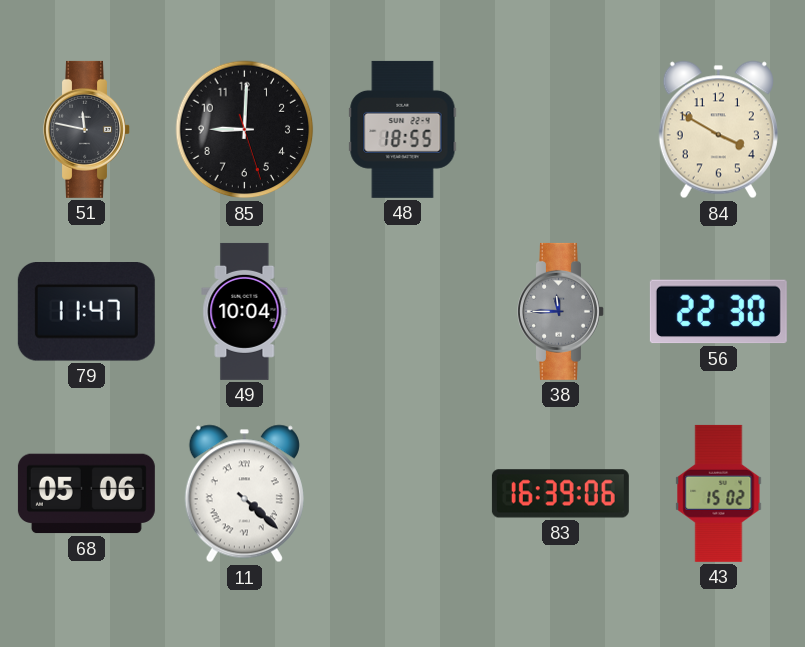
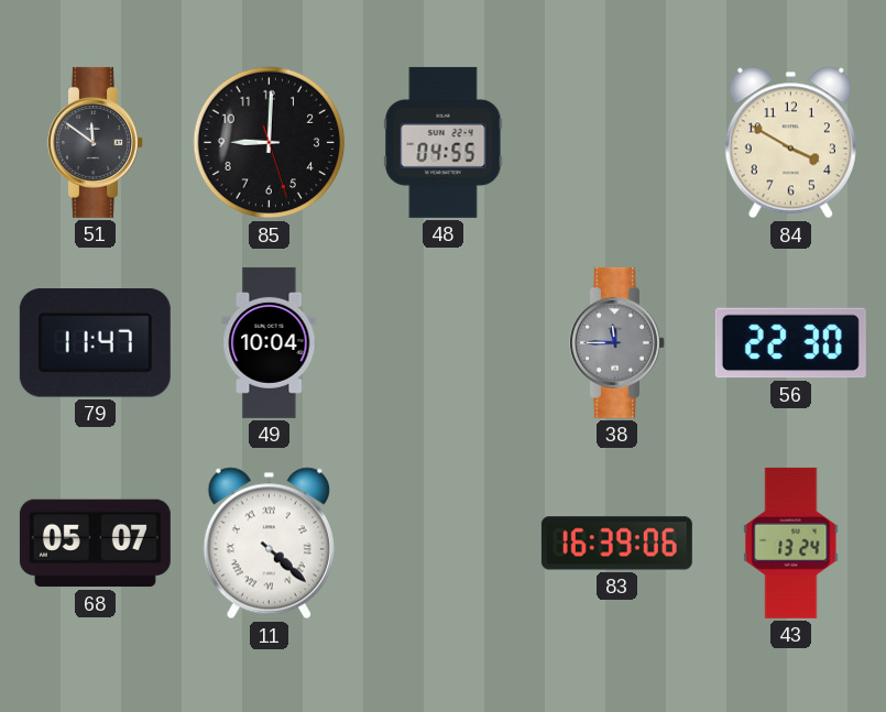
51: 11:47 -> 11:51 (96, 142)
48: 18:55 -> 04:55 (444, 142)
68: 05:06 -> 05:07 (95, 544)
43: 15:02 -> 13:24 (791, 543)
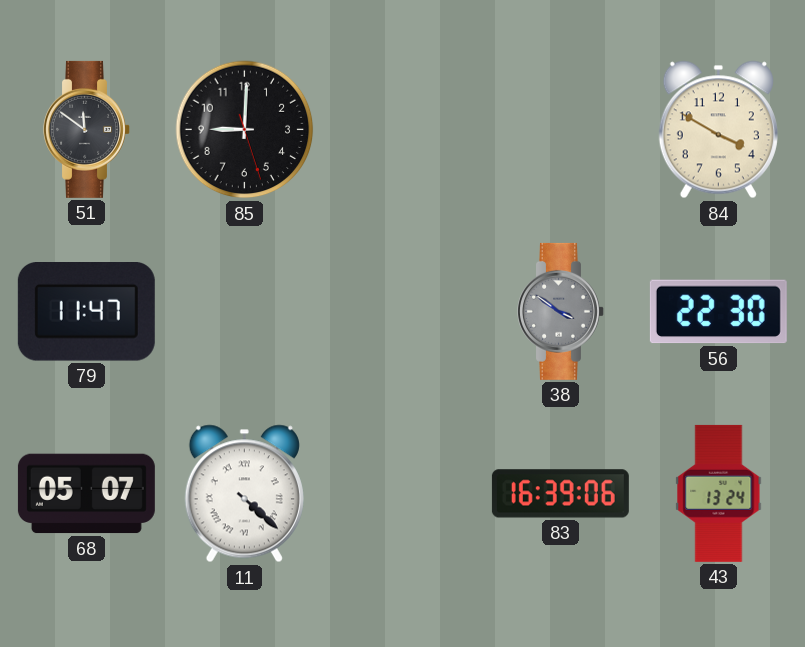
48: 04:55 -> none (444, 142)
49: 10:04 -> none (270, 342)
38: 11:45 -> 3:51 (561, 311)
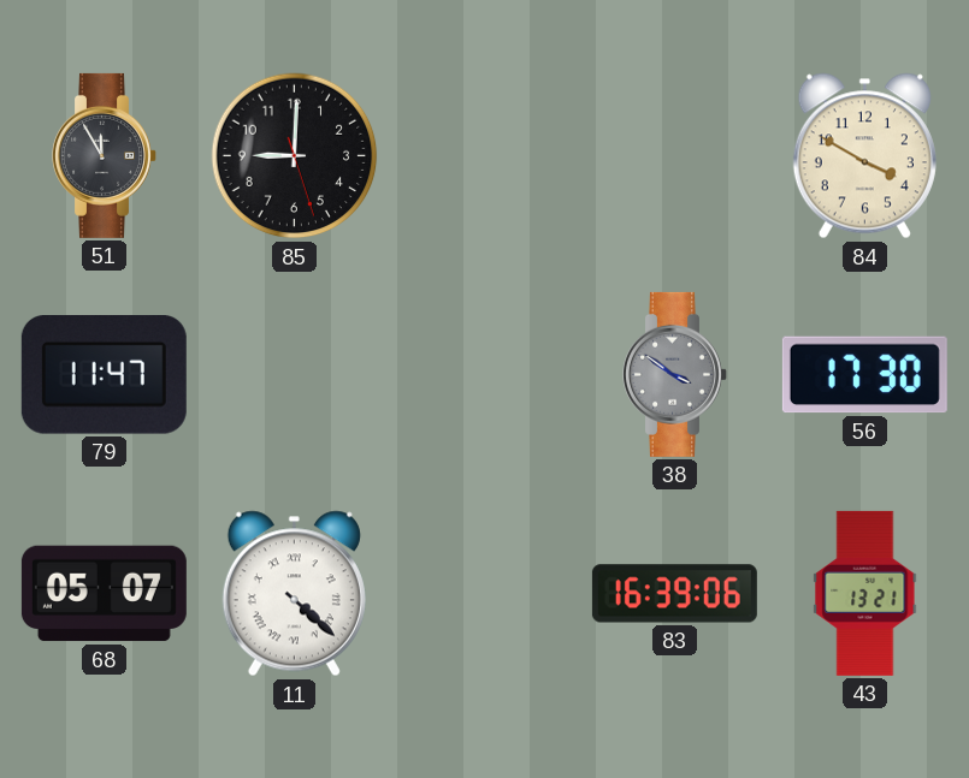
51: 11:51 -> 11:55 (105, 155)
56: 22:30 -> 17:30 (864, 375)
43: 13:24 -> 13:21 (865, 593)
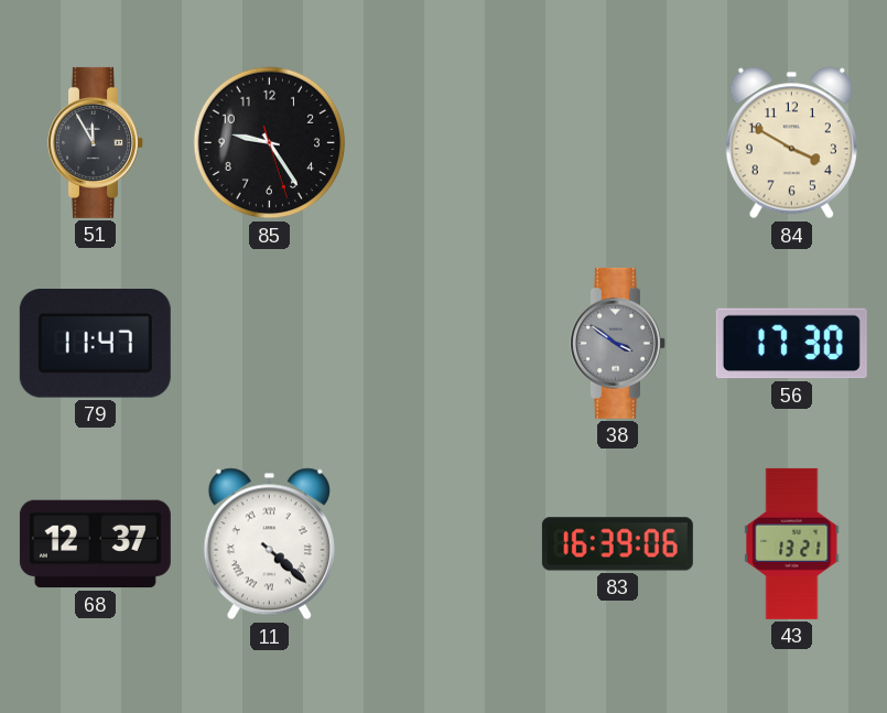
85: 9:00 -> 9:24 (270, 143)
68: 05:07 -> 12:37 (95, 544)
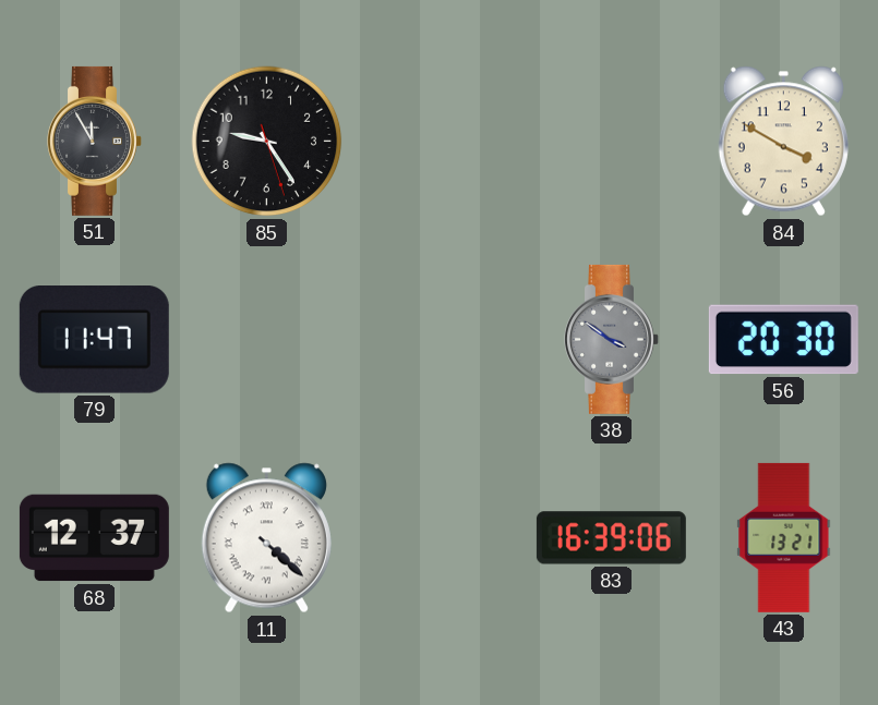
56: 17:30 -> 20:30 (783, 340)
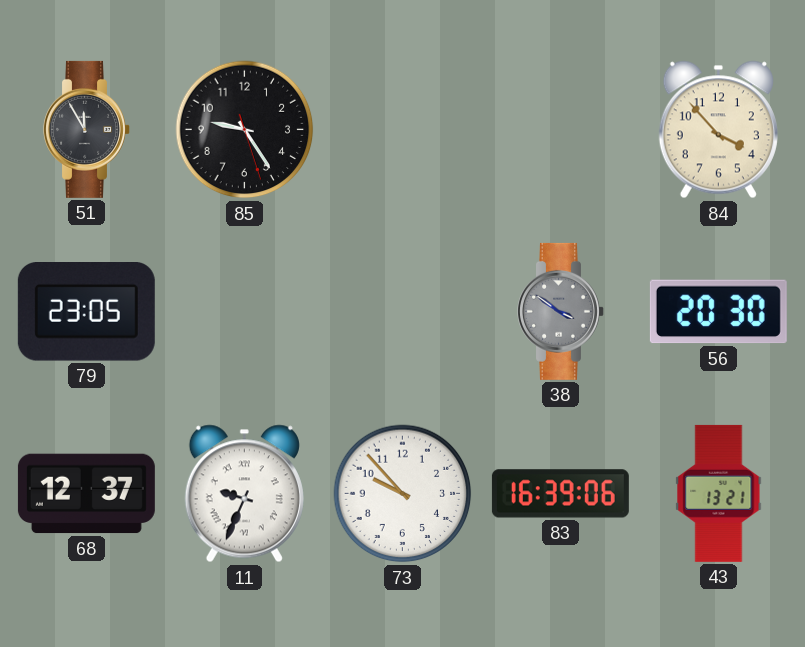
84: 3:50 -> 3:53 (718, 130)
79: 11:47 -> 23:05 (86, 312)
11: 4:22 -> 9:34 (244, 494)
73: none -> 9:53 (403, 494)
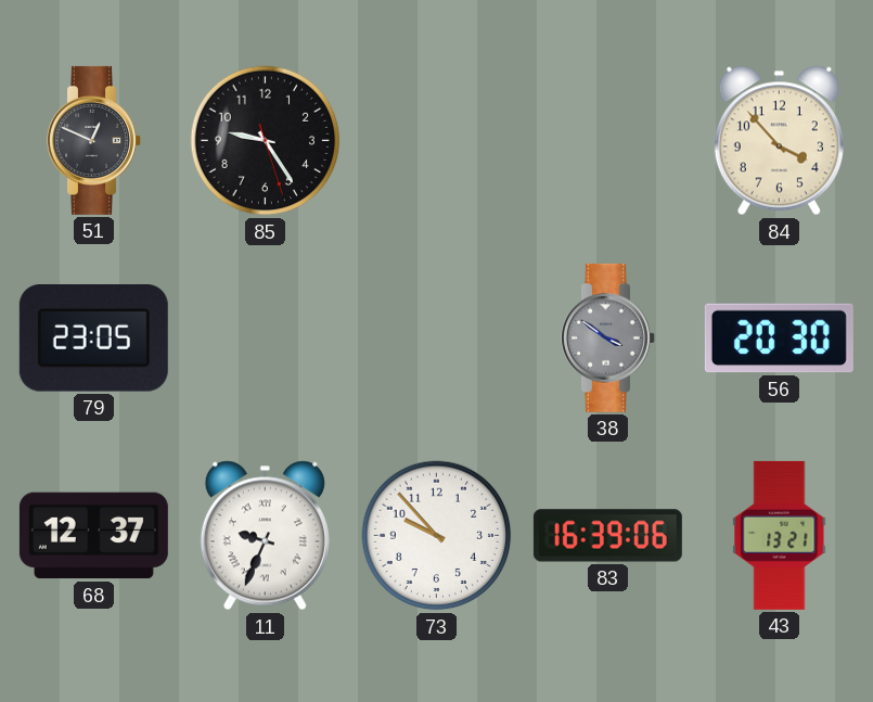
51: 11:55 -> 12:49 (94, 140)
